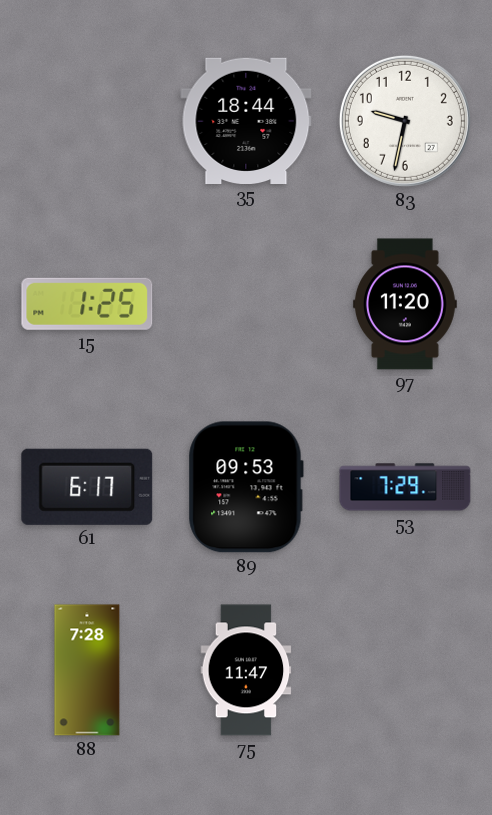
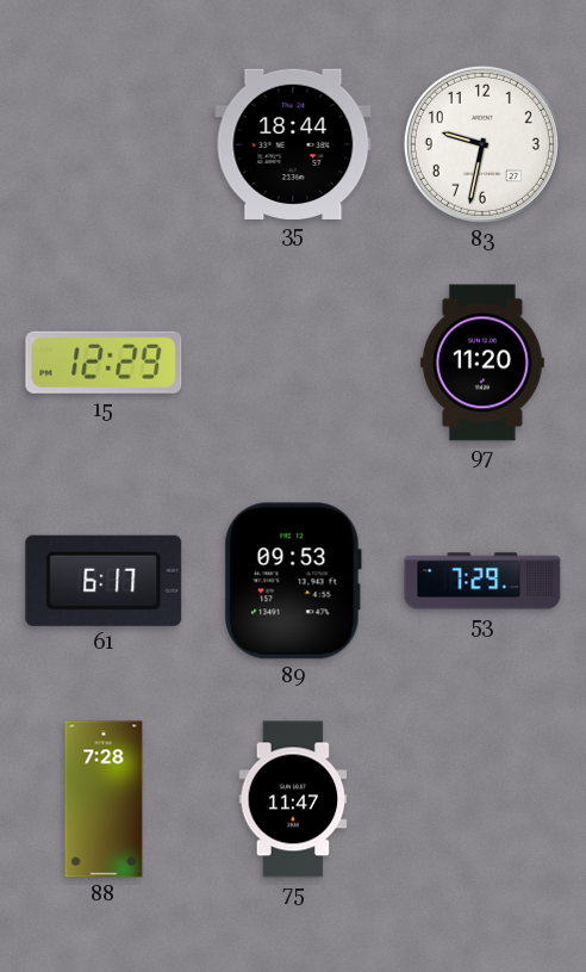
15: 1:25 -> 12:29 (104, 363)
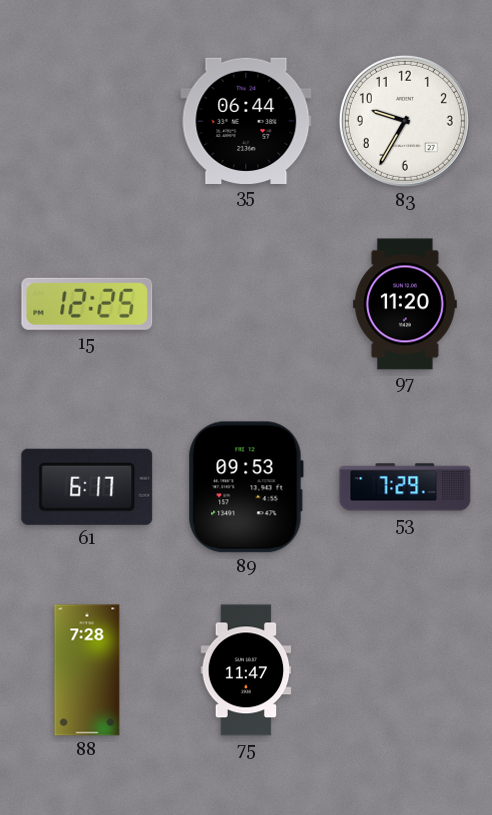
35: 18:44 -> 06:44 (246, 120)
83: 9:32 -> 9:35 (405, 121)
15: 12:29 -> 12:25 (87, 304)
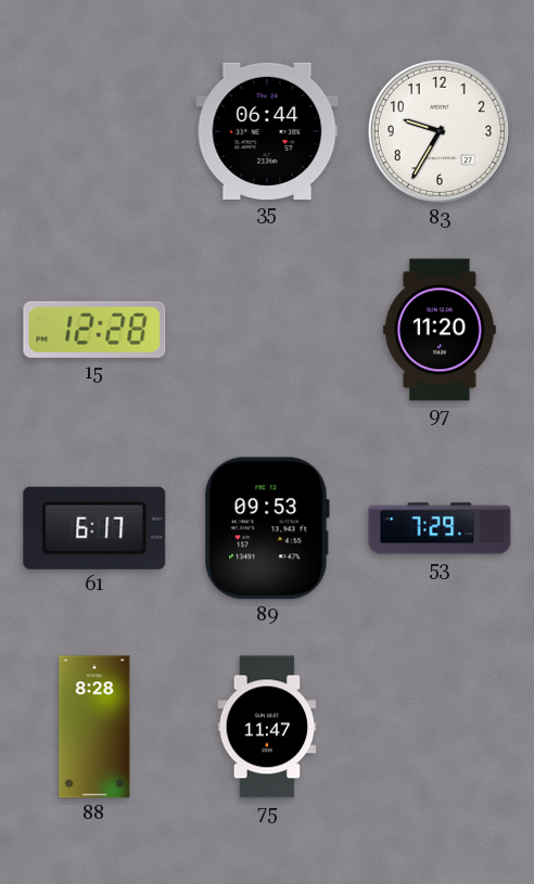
15: 12:25 -> 12:28 (94, 330)
88: 7:28 -> 8:28 (94, 727)
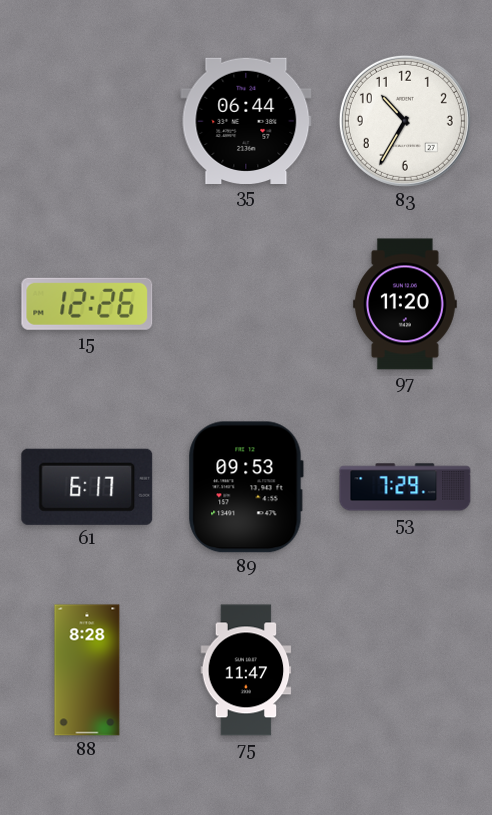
83: 9:35 -> 10:35 (405, 121)
15: 12:28 -> 12:26 (87, 304)
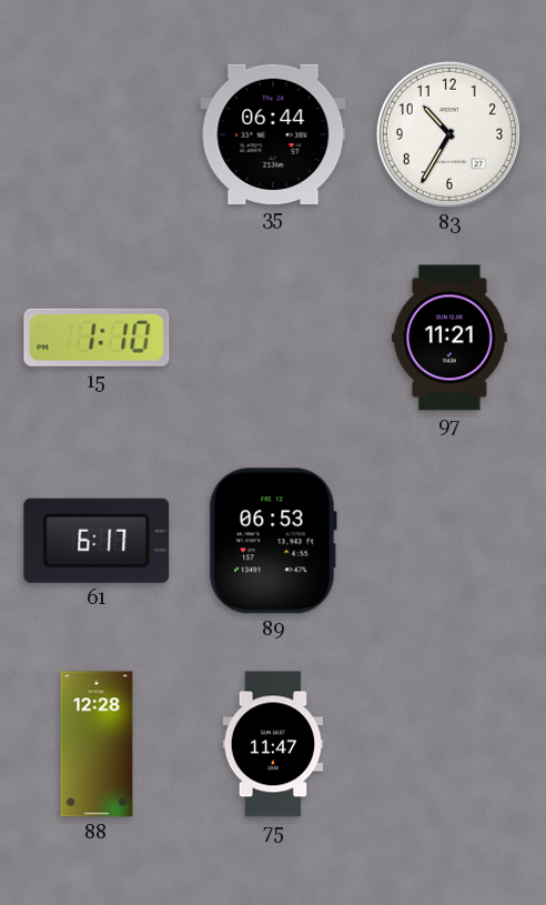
15: 12:26 -> 1:10 (97, 338)
97: 11:20 -> 11:21 (449, 338)
89: 09:53 -> 06:53 (273, 541)
53: 7:29 -> none (405, 487)
88: 8:28 -> 12:28 (97, 744)
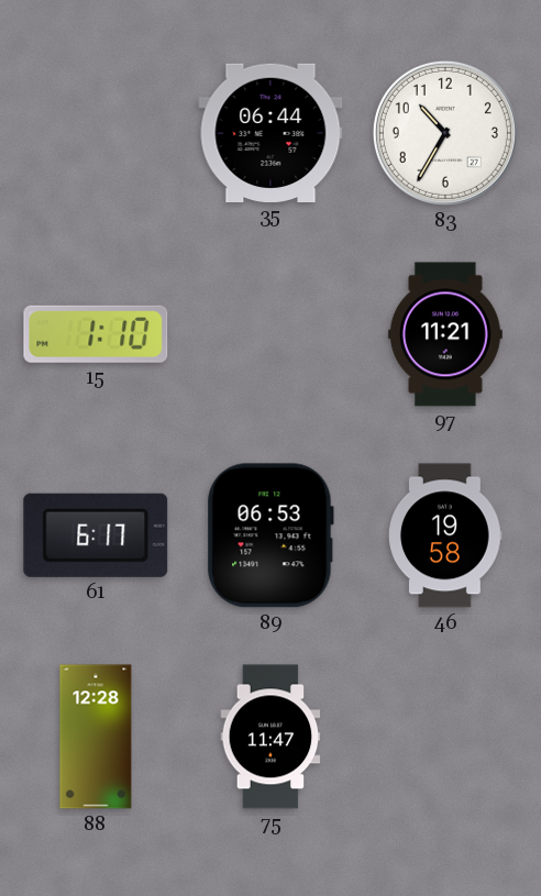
46: none -> 19:58 (446, 535)
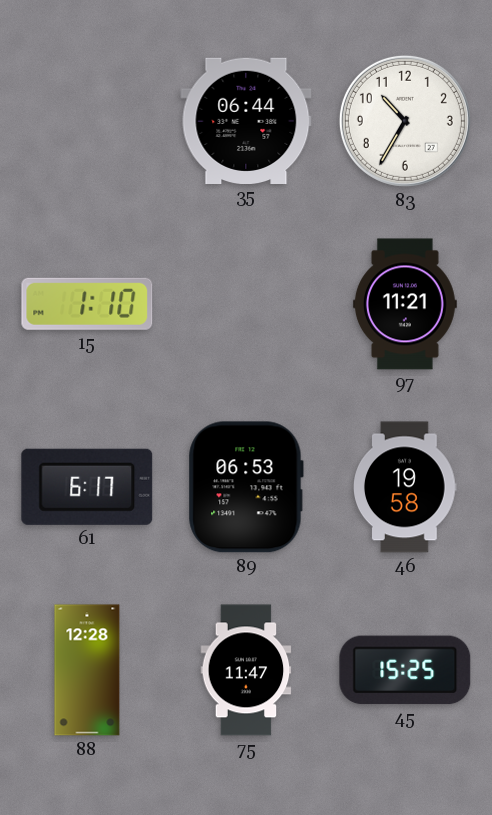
45: none -> 15:25 (405, 670)
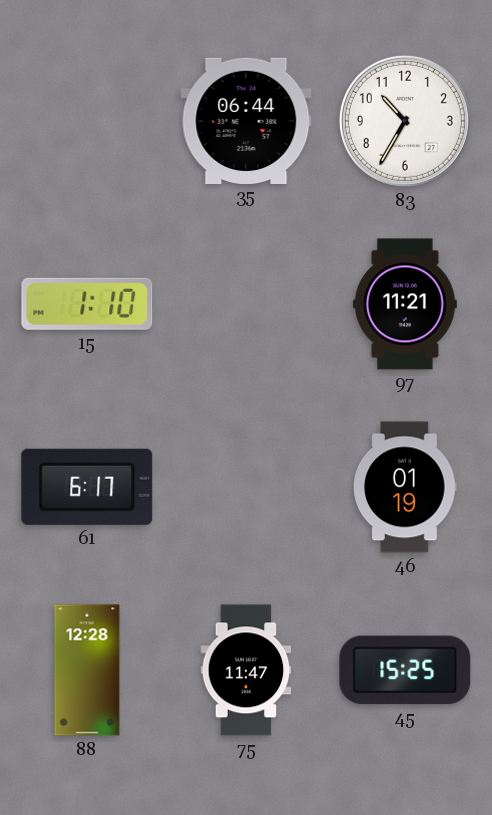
89: 06:53 -> none (246, 487)
46: 19:58 -> 01:19 (406, 487)
